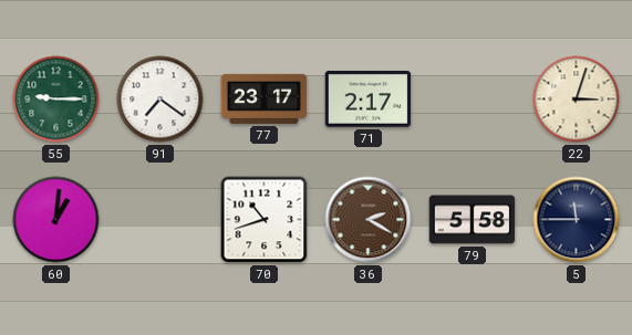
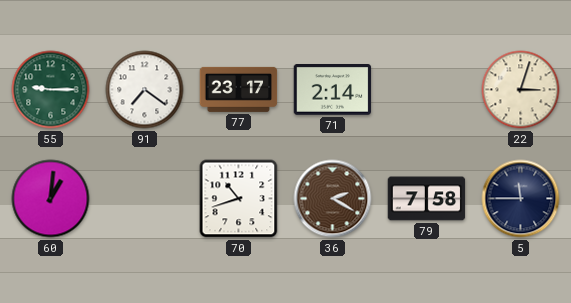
71: 2:17 -> 2:14 (333, 90)
79: 5:58 -> 7:58 (427, 199)
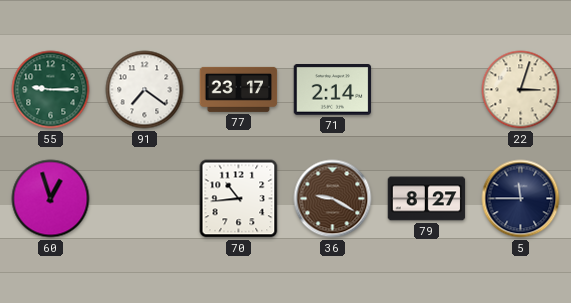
60: 1:01 -> 12:57 (51, 199)
70: 10:42 -> 10:44 (239, 199)
36: 2:20 -> 9:20 (333, 199)
79: 7:58 -> 8:27 (427, 199)
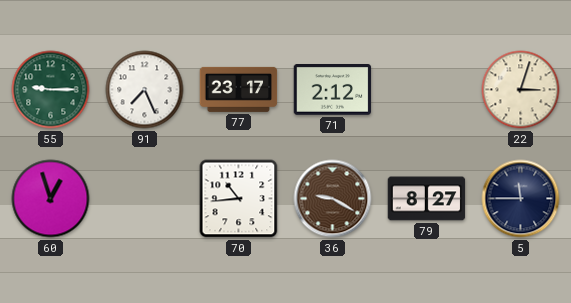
91: 7:21 -> 7:26 (145, 90)
71: 2:14 -> 2:12 (333, 90)
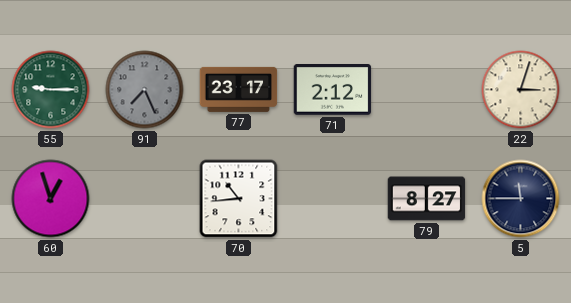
91 dial: white -> grey (145, 90)
36: 9:20 -> none (333, 199)
